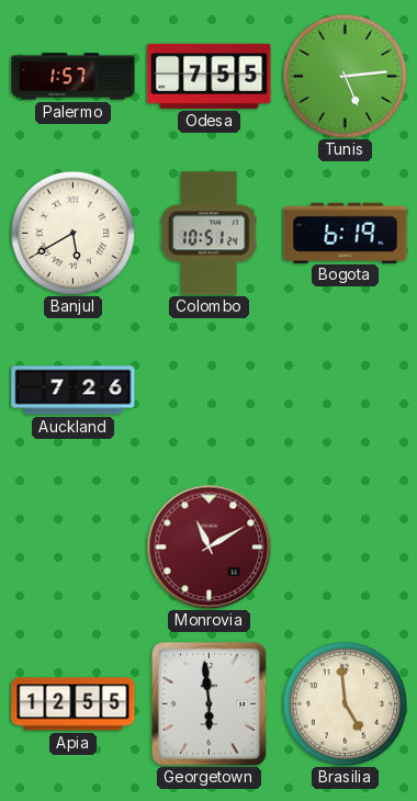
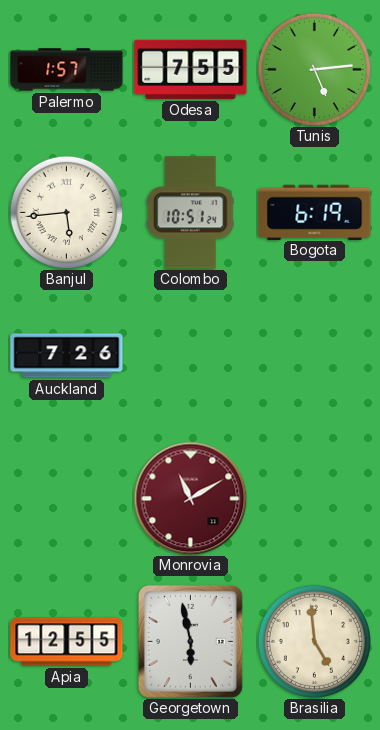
Banjul: 5:40 -> 5:44 (66, 212)
Georgetown: 5:59 -> 5:58 (190, 641)
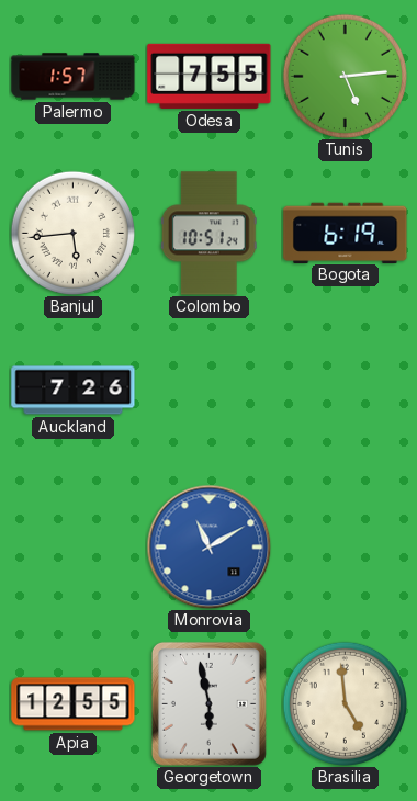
Monrovia dial: burgundy -> blue (208, 546)
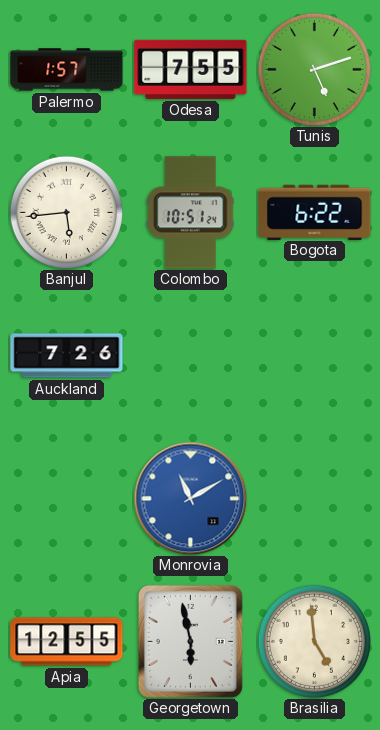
Tunis: 5:14 -> 5:12 (314, 69)
Bogota: 6:19 -> 6:22 (315, 212)
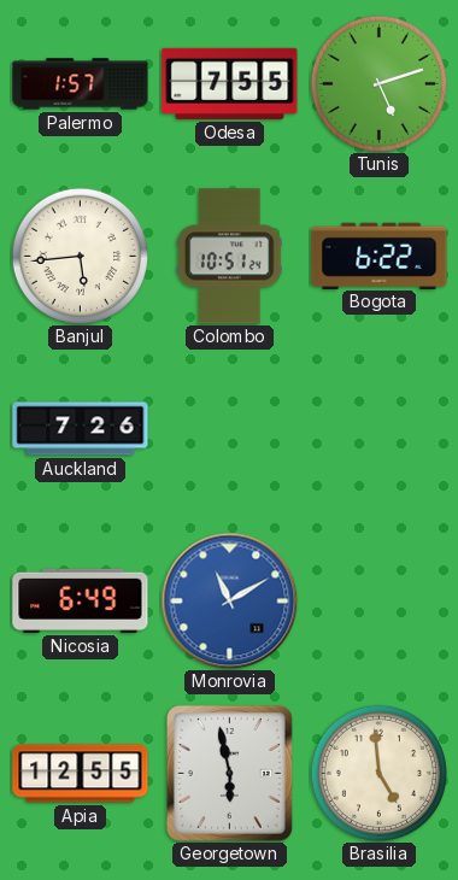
Nicosia: none -> 6:49 (81, 600)
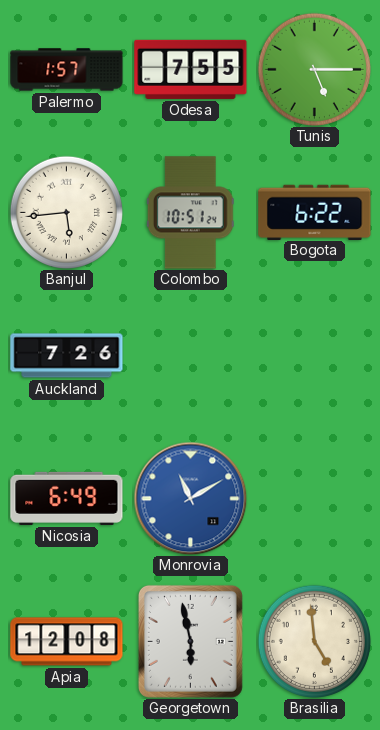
Tunis: 5:12 -> 5:15 (314, 69)
Apia: 12:55 -> 12:08 (67, 642)
